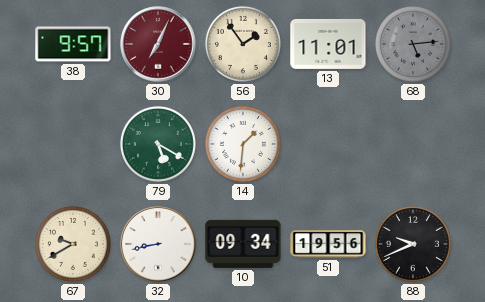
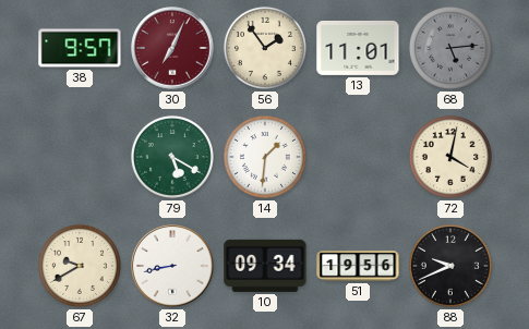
72: none -> 4:02 (450, 157)
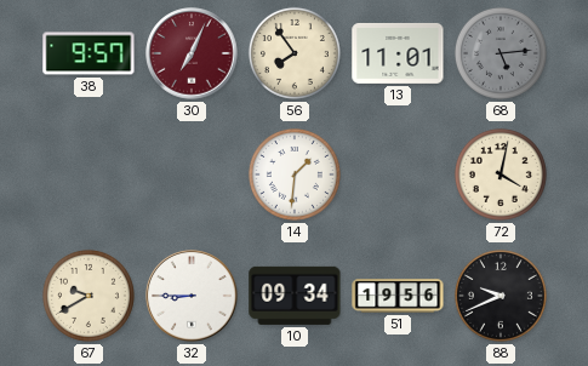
56: 1:54 -> 7:54 (295, 53)
79: 5:20 -> none (172, 157)
32: 8:43 -> 8:45 (192, 296)
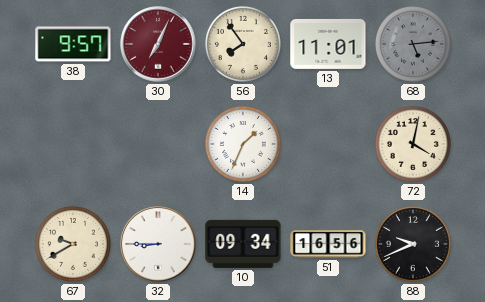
14: 1:31 -> 1:34 (243, 144)
51: 19:56 -> 16:56 (328, 244)
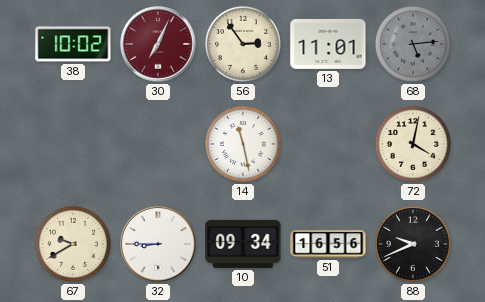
38: 9:57 -> 10:02 (73, 44)
56: 7:54 -> 2:54 (243, 44)
14: 1:34 -> 11:28 (243, 144)
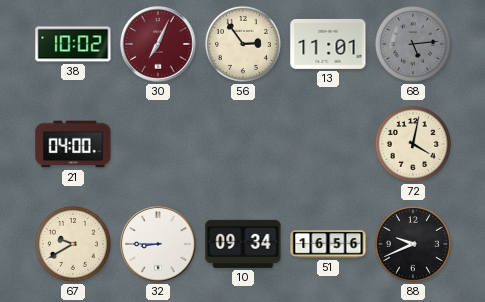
21: none -> 04:00 (73, 144)
14: 11:28 -> none (243, 144)
